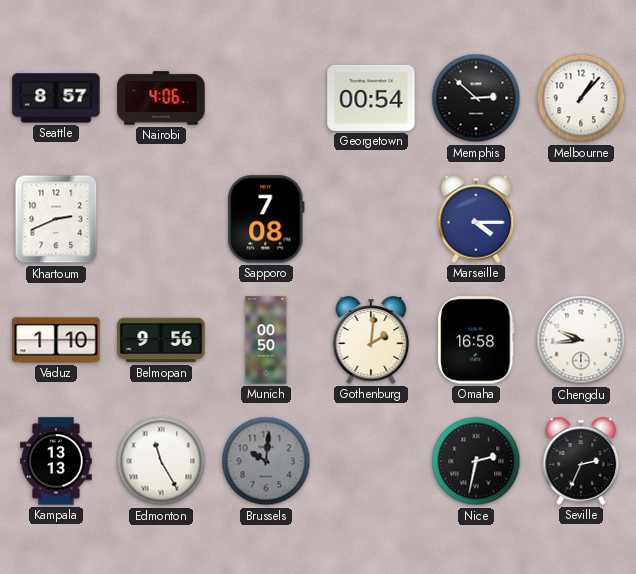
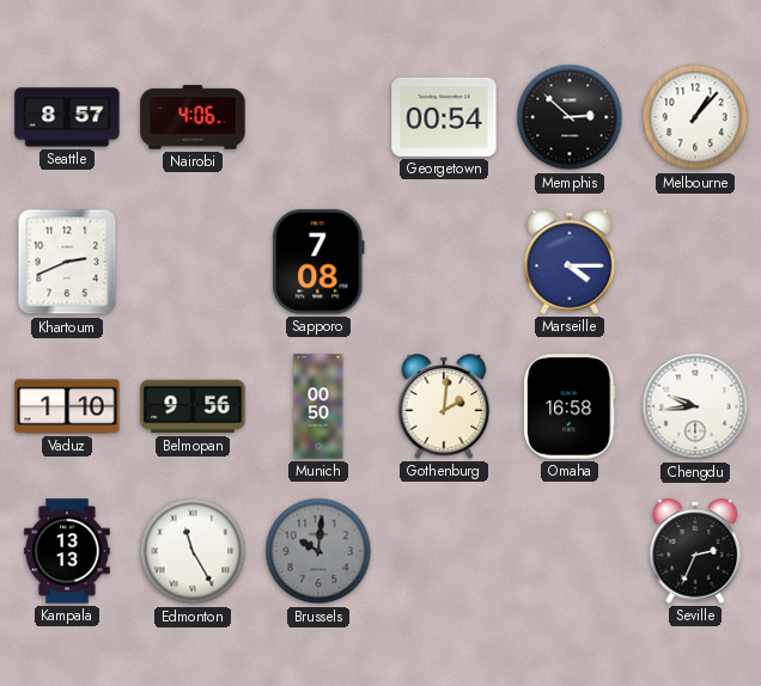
Nice: 2:32 -> none (476, 461)
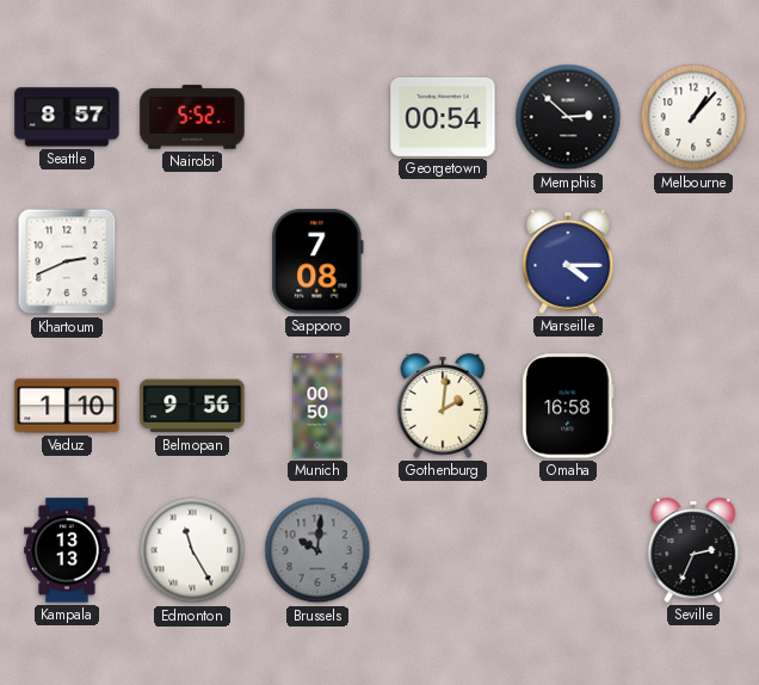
Nairobi: 4:06 -> 5:52 (192, 117)
Chengdu: 9:44 -> none (695, 406)
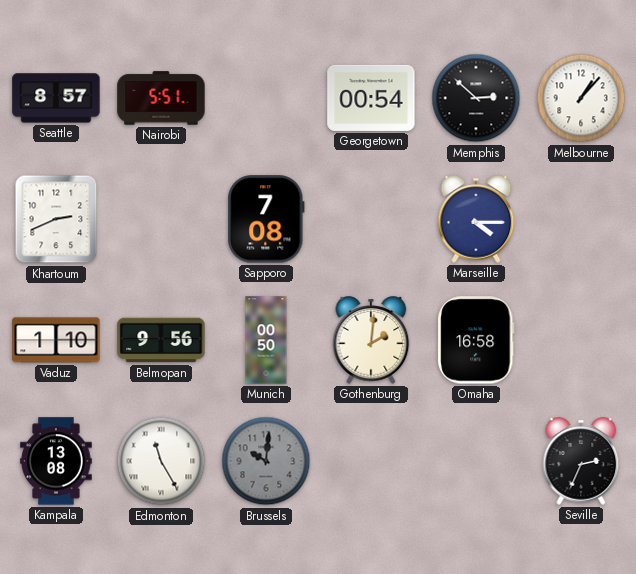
Nairobi: 5:52 -> 5:51 (161, 98)
Kampala: 13:13 -> 13:08 (56, 461)
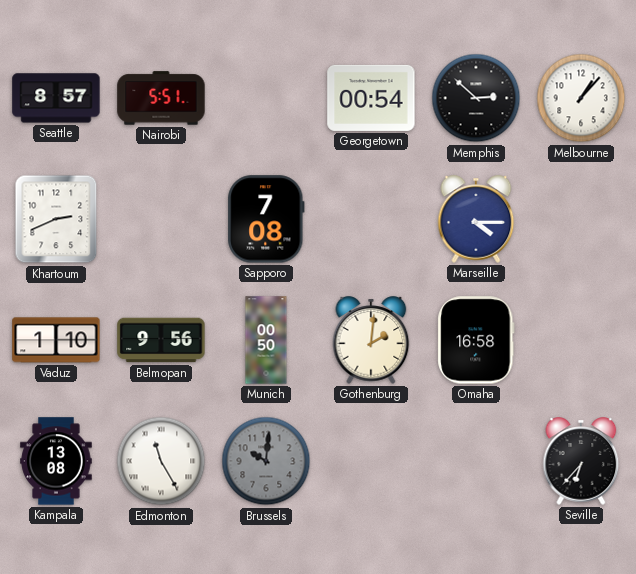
Seville: 2:34 -> 6:37 (581, 461)
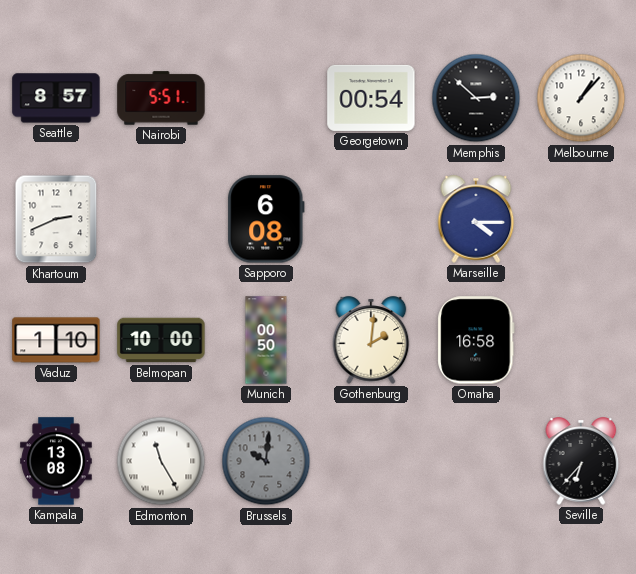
Sapporo: 7:08 -> 6:08 (266, 219)
Belmopan: 9:56 -> 10:00 (161, 340)
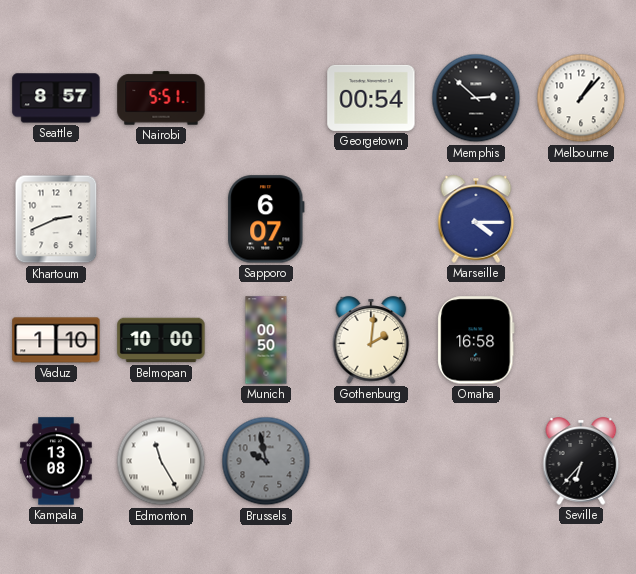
Sapporo: 6:08 -> 6:07 (266, 219)
Brussels: 10:01 -> 9:58 (266, 461)
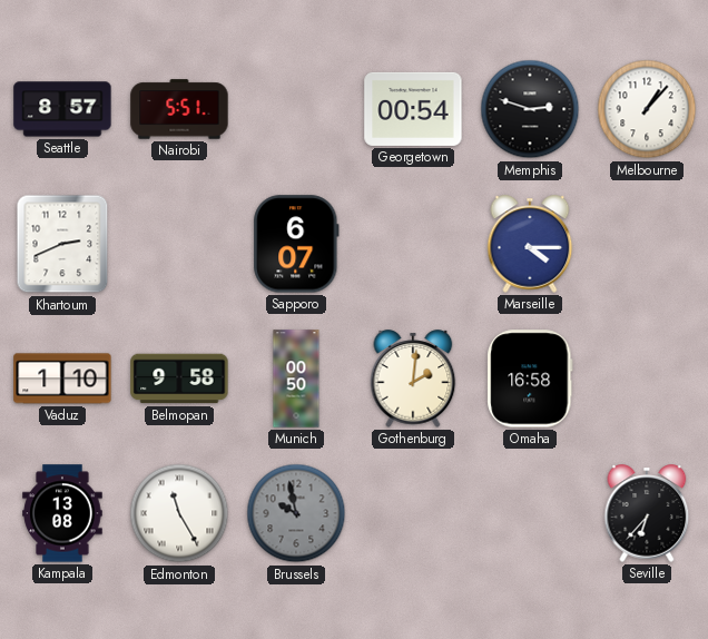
Memphis: 2:52 -> 2:48 (530, 109)
Belmopan: 10:00 -> 9:58 (179, 379)
